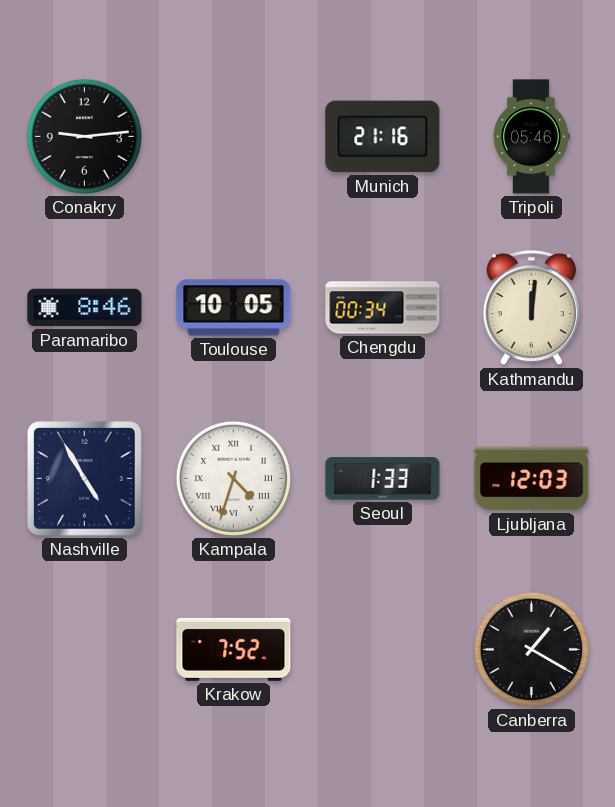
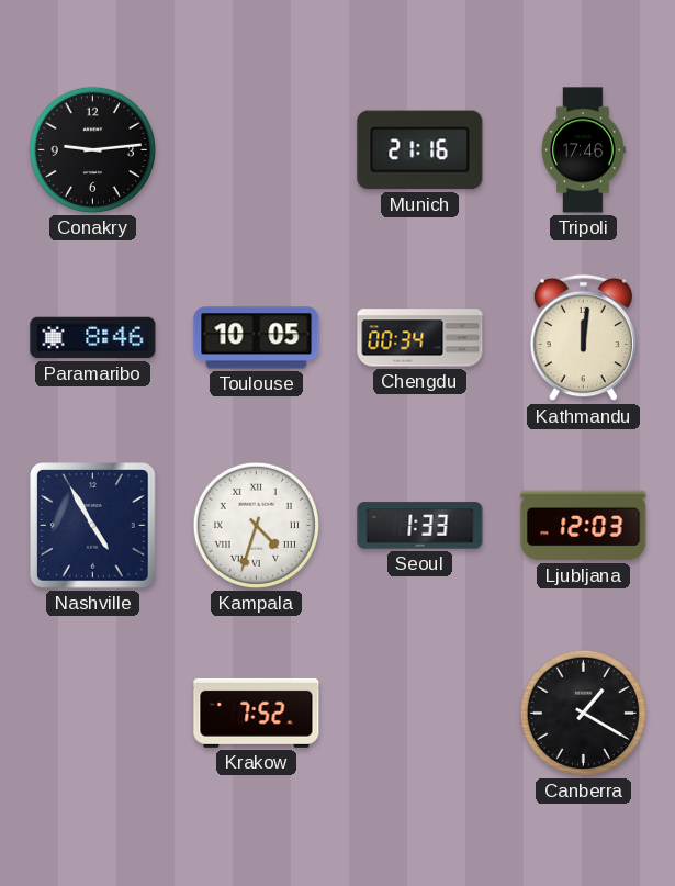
Tripoli: 05:46 -> 17:46 (583, 150)
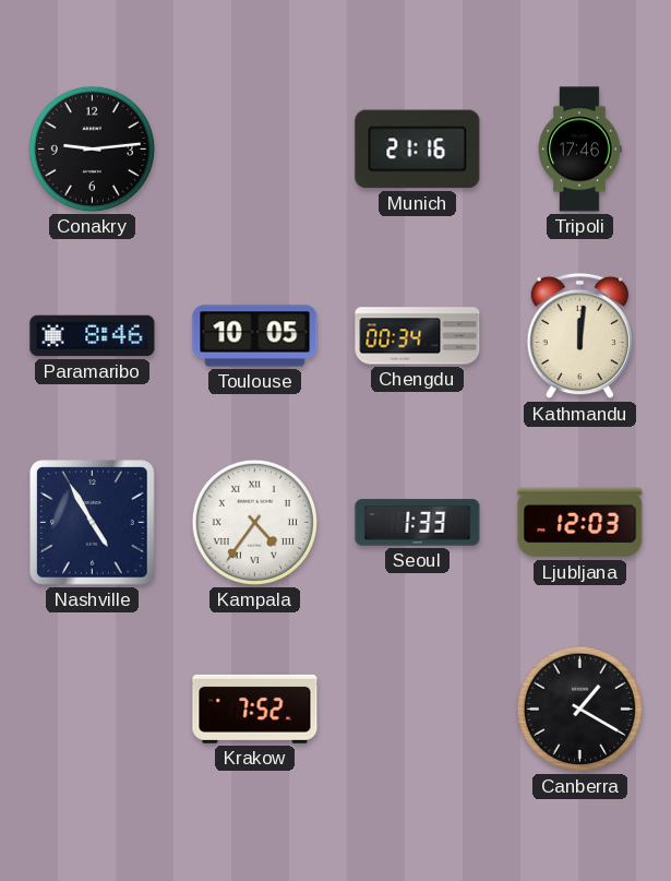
Kampala: 4:33 -> 4:36 (254, 522)
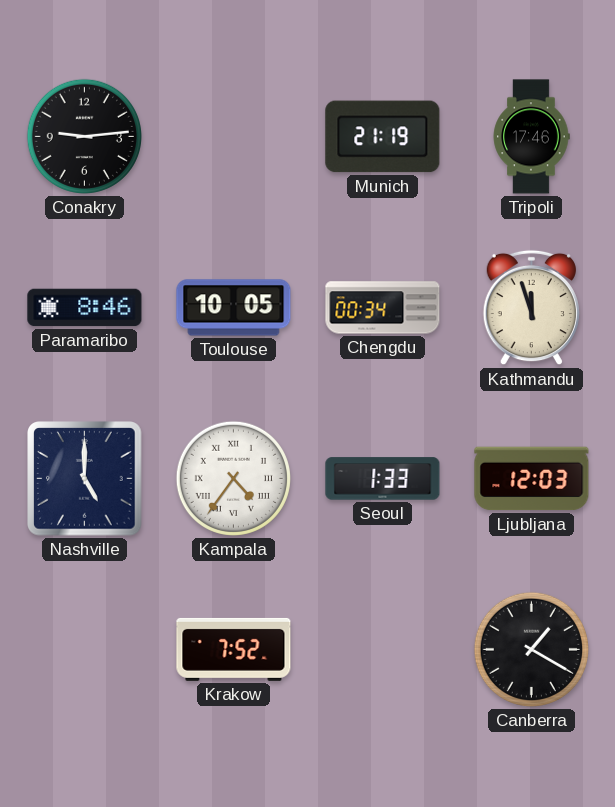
Munich: 21:16 -> 21:19 (383, 137)
Kathmandu: 12:01 -> 11:57 (531, 308)
Nashville: 4:55 -> 5:00 (85, 479)
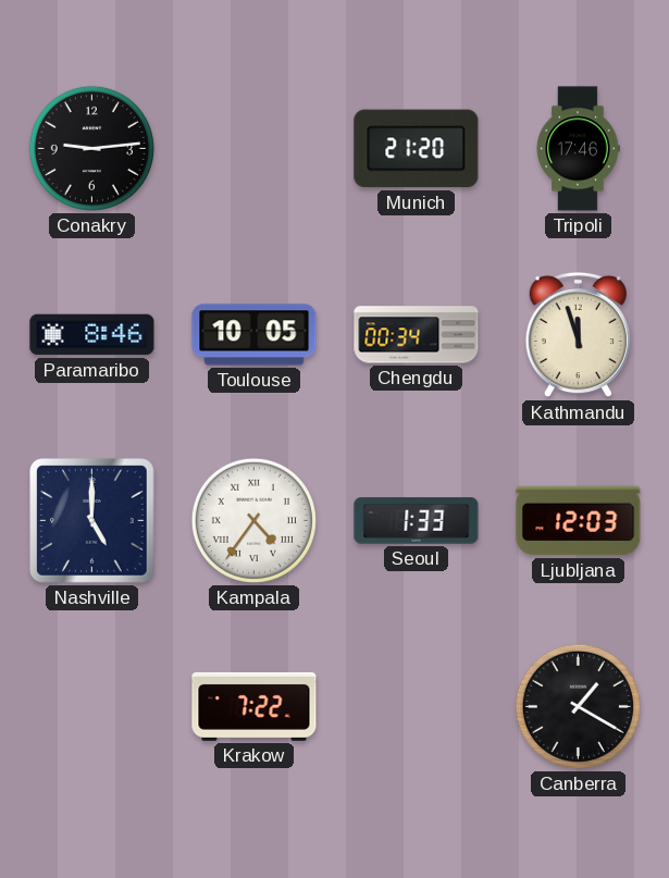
Munich: 21:19 -> 21:20 (417, 149)
Krakow: 7:52 -> 7:22 (255, 706)
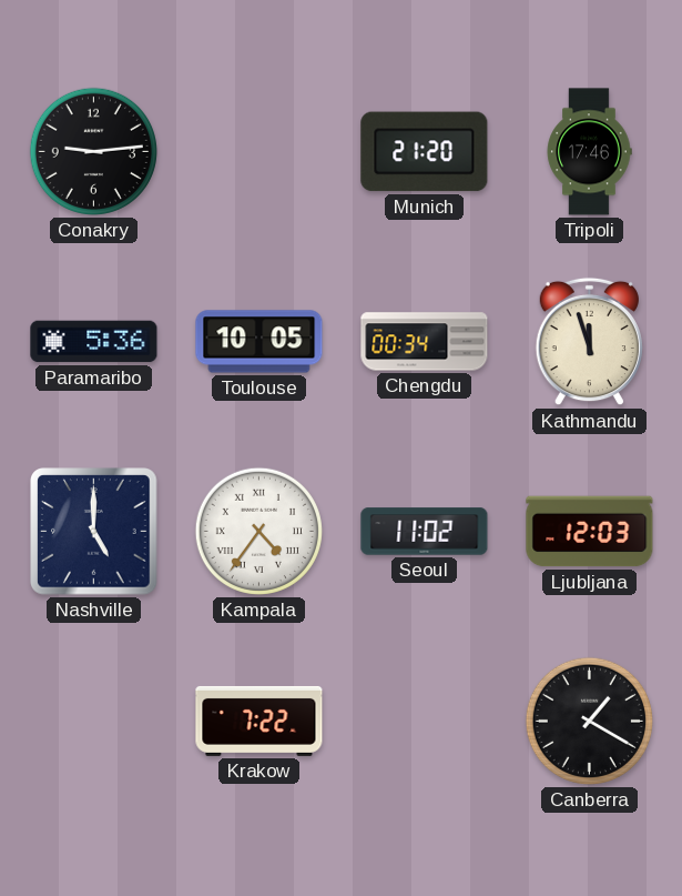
Paramaribo: 8:46 -> 5:36 (94, 342)
Seoul: 1:33 -> 11:02 (425, 532)
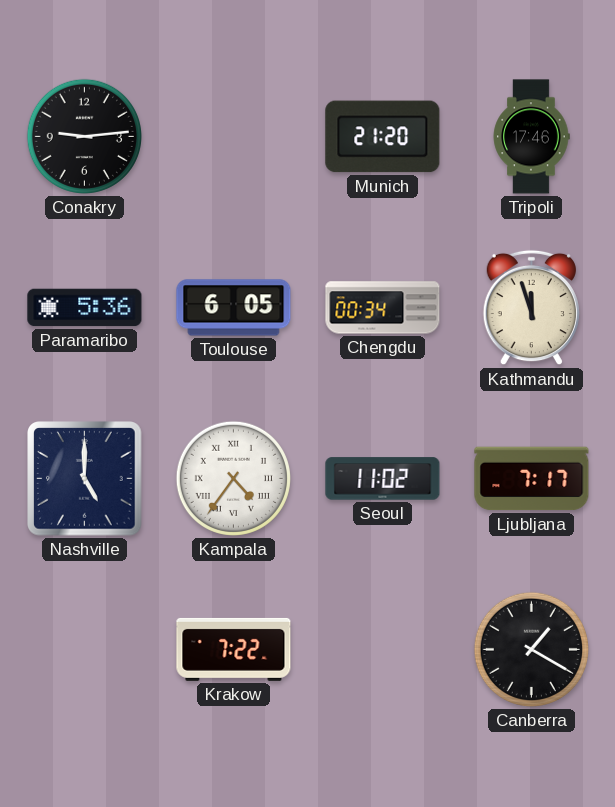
Toulouse: 10:05 -> 6:05 (234, 308)
Ljubljana: 12:03 -> 7:17 (532, 479)
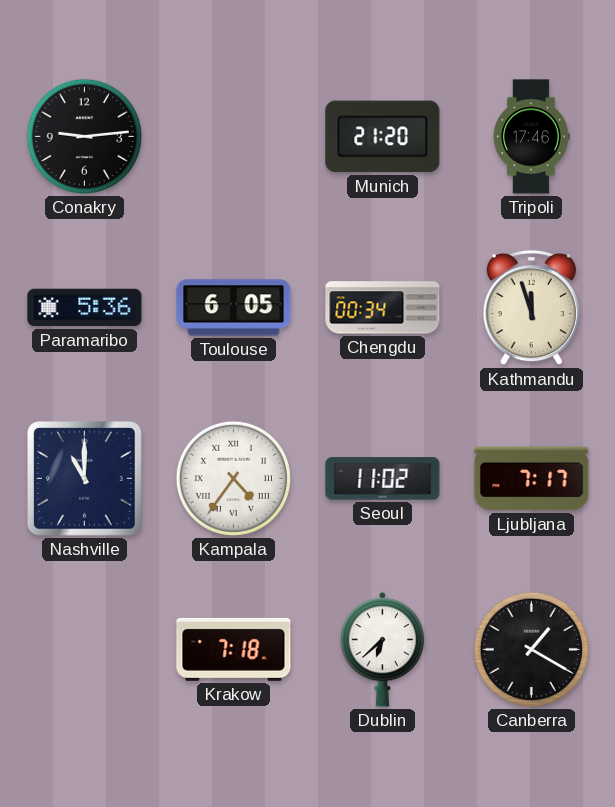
Nashville: 5:00 -> 11:00 (85, 479)
Krakow: 7:22 -> 7:18 (234, 649)
Dublin: none -> 6:38 (383, 650)
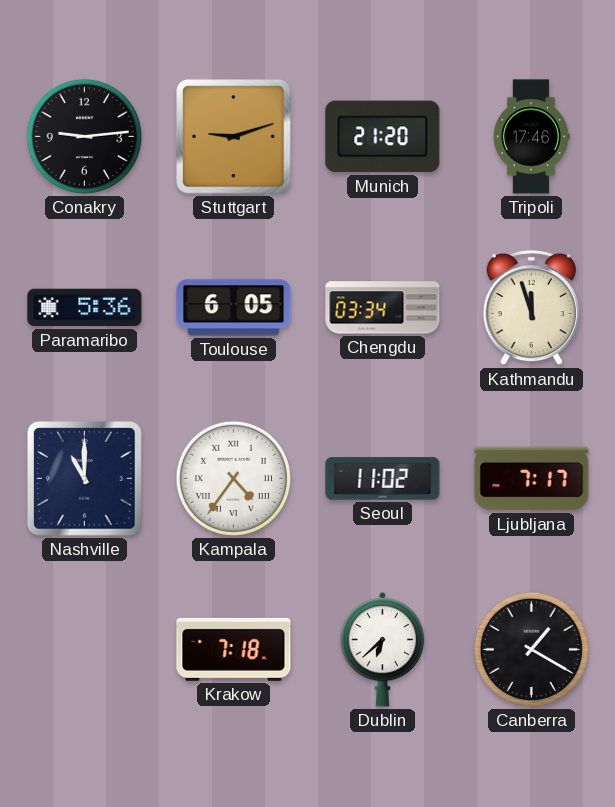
Stuttgart: none -> 9:12 (234, 137)
Chengdu: 00:34 -> 03:34 (383, 308)
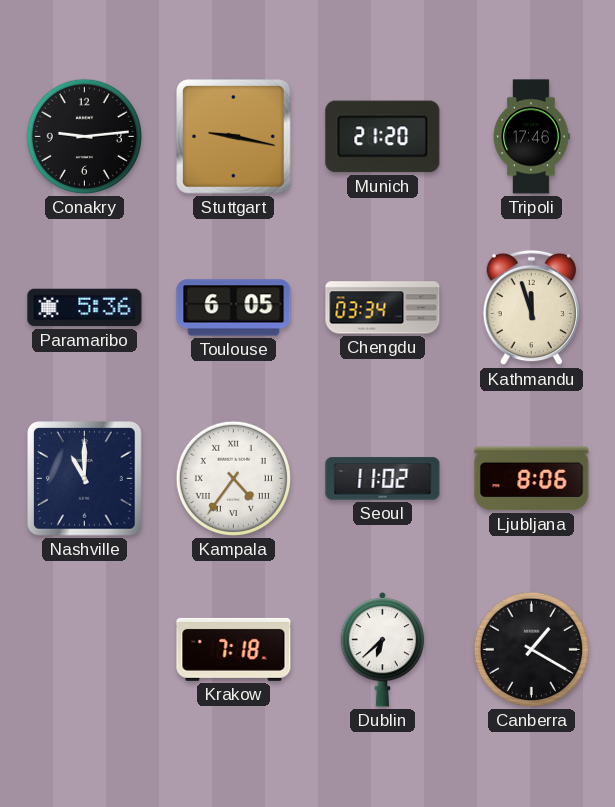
Stuttgart: 9:12 -> 9:17 (234, 137)
Ljubljana: 7:17 -> 8:06 (532, 479)
